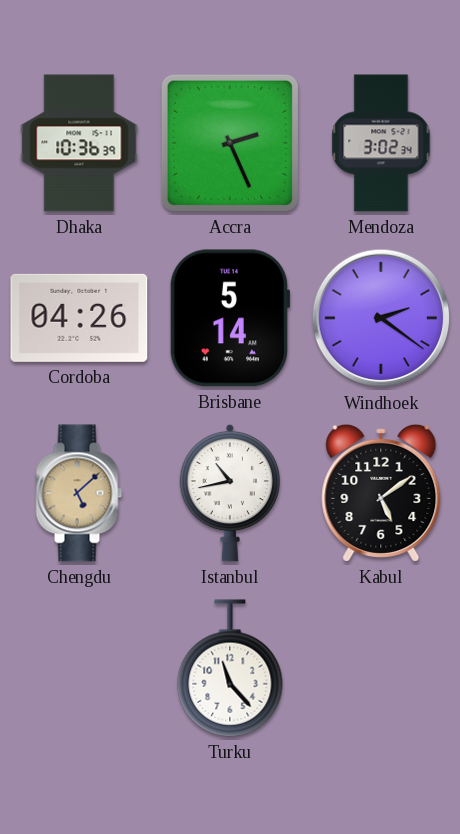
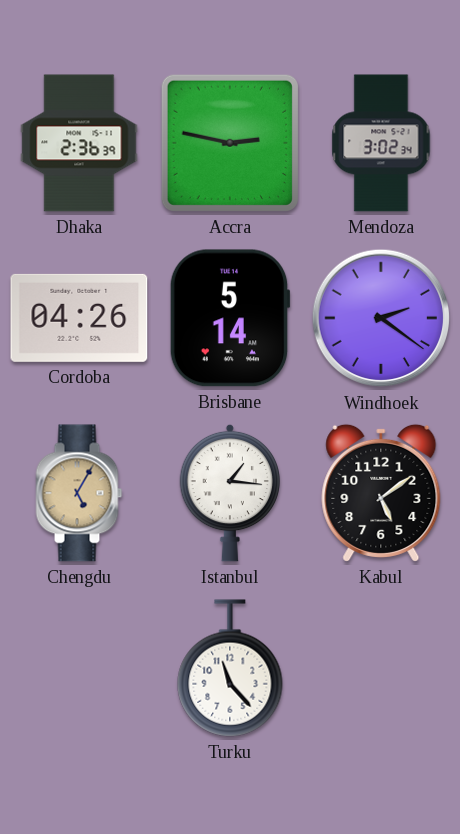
Dhaka: 10:36 -> 2:36 (79, 143)
Accra: 2:26 -> 2:47 (230, 143)
Chengdu: 5:08 -> 5:05 (79, 493)
Istanbul: 10:43 -> 1:16 (229, 493)
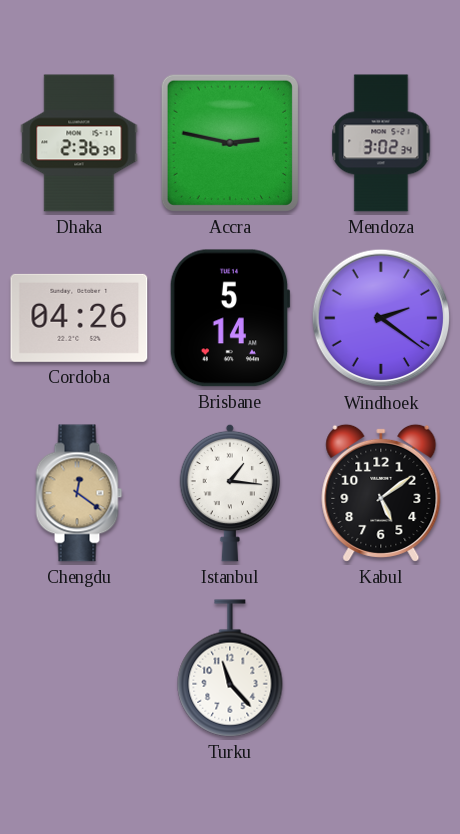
Chengdu: 5:05 -> 12:21 (79, 493)
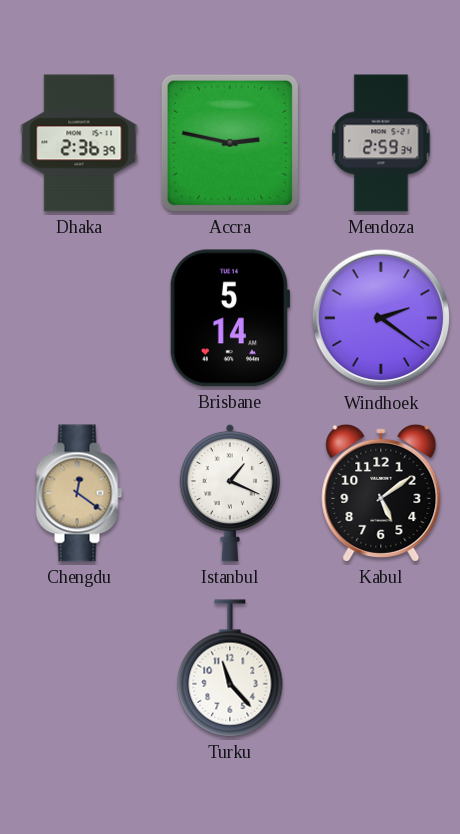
Mendoza: 3:02 -> 2:59 (381, 143)
Cordoba: 04:26 -> none (79, 318)
Istanbul: 1:16 -> 1:19 (229, 493)
